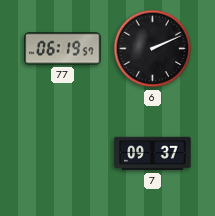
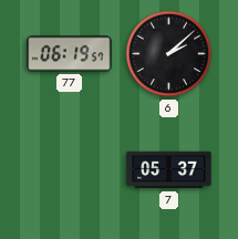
6: 2:11 -> 2:08 (169, 54)
7: 09:37 -> 05:37 (169, 170)
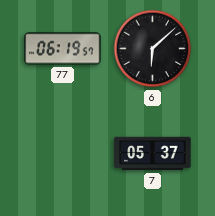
6: 2:08 -> 6:08 (153, 49)
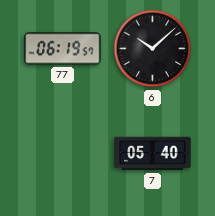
6: 6:08 -> 10:08 (153, 49)
7: 05:37 -> 05:40 (153, 154)
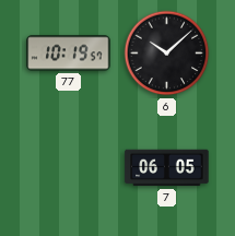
77: 06:19 -> 10:19 (69, 54)
7: 05:40 -> 06:05 (167, 168)
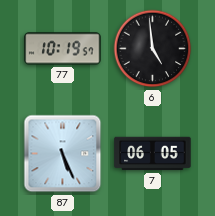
6: 10:08 -> 4:59 (153, 49)
87: none -> 5:26 (63, 154)
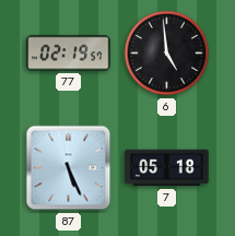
77: 10:19 -> 02:19 (69, 54)
7: 06:05 -> 05:18 (167, 168)
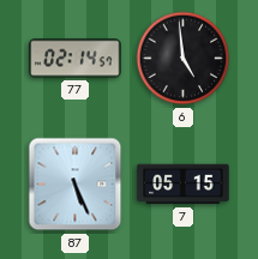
77: 02:19 -> 02:14 (76, 59)
7: 05:18 -> 05:15 (184, 185)
